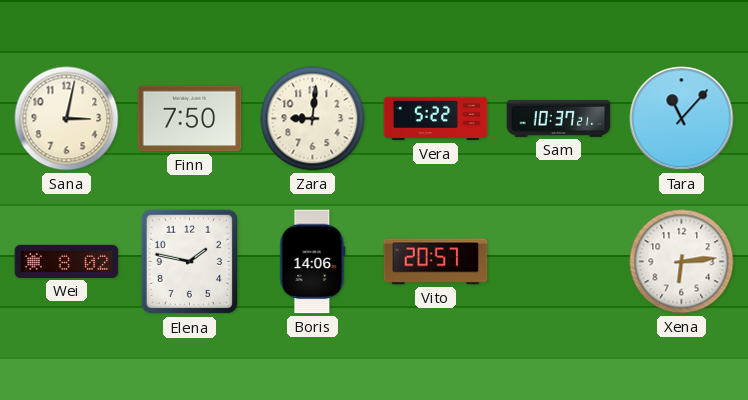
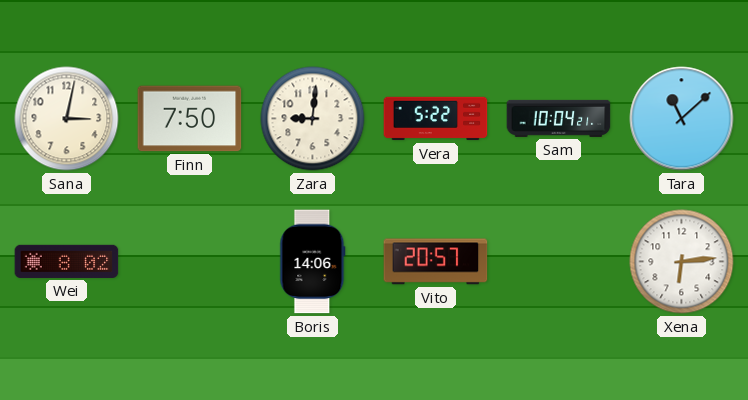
Sam: 10:37 -> 10:04 (559, 118)
Tara: 11:07 -> 11:08 (682, 119)
Elena: 1:47 -> none (189, 262)
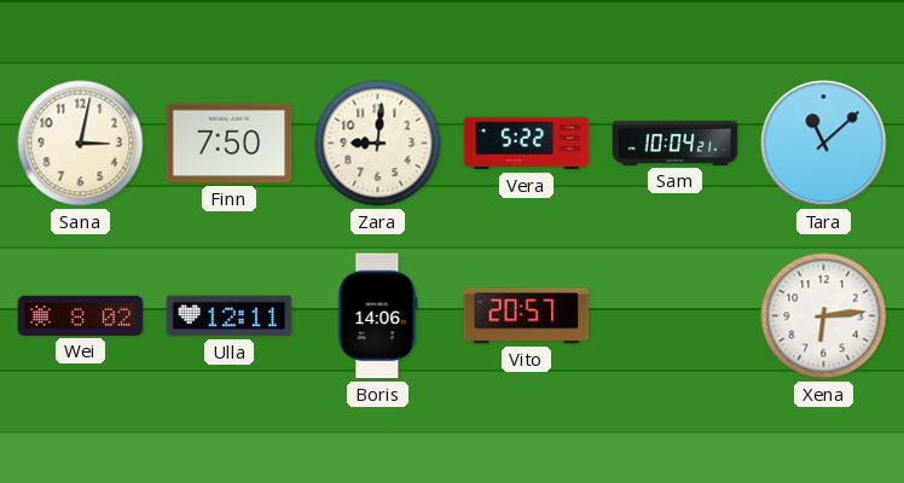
Ulla: none -> 12:11 (230, 316)
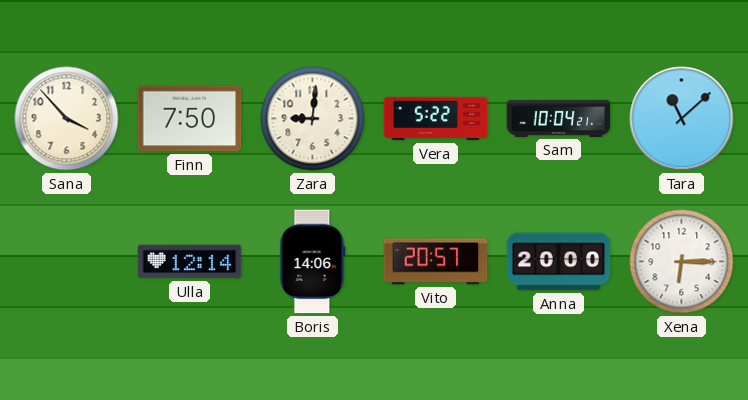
Sana: 3:02 -> 3:53 (67, 119)
Wei: 8:02 -> none (81, 315)
Ulla: 12:11 -> 12:14 (190, 262)
Anna: none -> 20:00 (559, 262)
Xena: 6:14 -> 6:15 (682, 262)
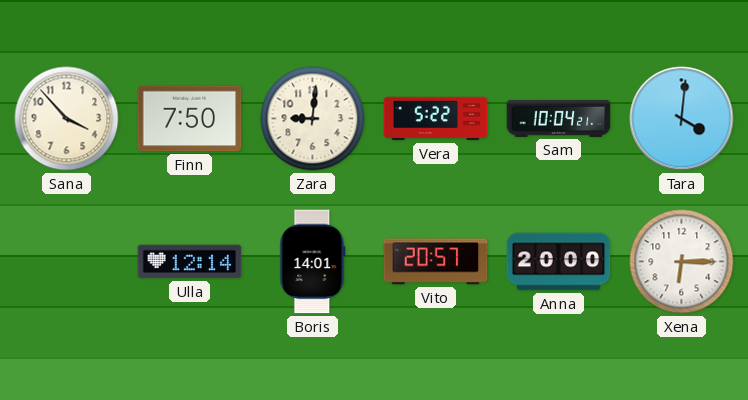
Tara: 11:08 -> 4:01 (682, 119)
Boris: 14:06 -> 14:01 (313, 262)
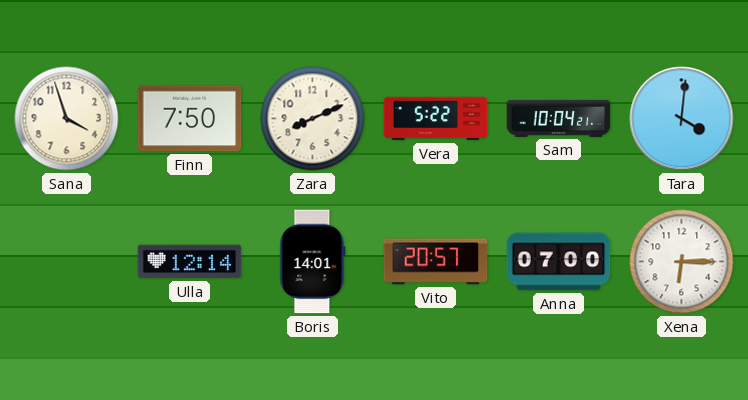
Sana: 3:53 -> 3:57 (67, 119)
Zara: 9:01 -> 8:11 (313, 119)
Anna: 20:00 -> 07:00 (559, 262)
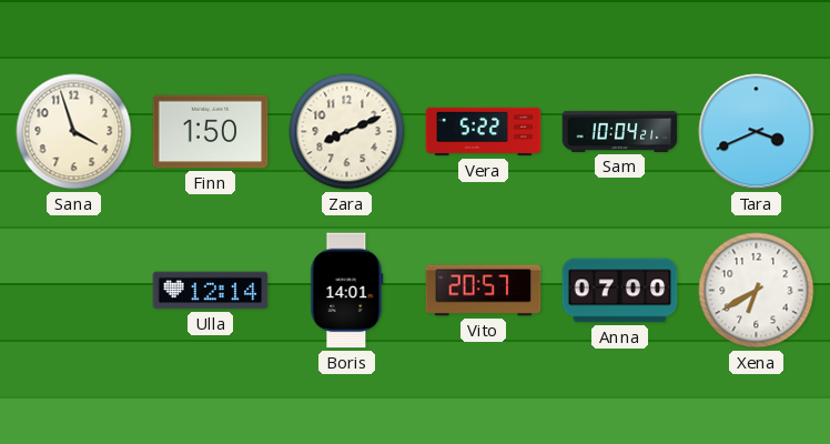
Finn: 7:50 -> 1:50 (211, 132)
Tara: 4:01 -> 3:41 (757, 132)
Xena: 6:15 -> 6:40 (757, 291)
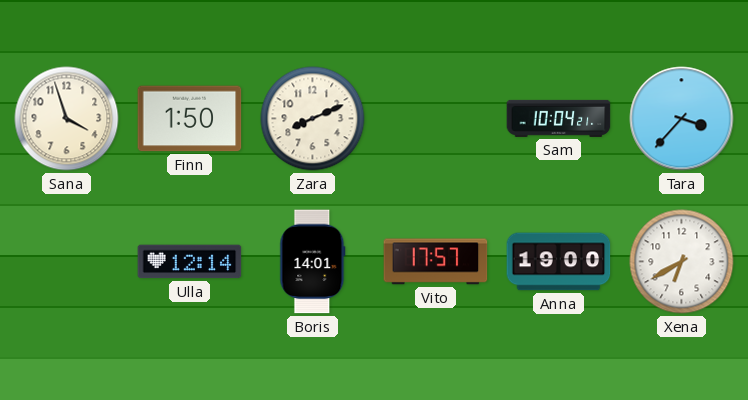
Vera: 5:22 -> none (484, 132)
Tara: 3:41 -> 3:37 (682, 119)
Vito: 20:57 -> 17:57 (436, 262)
Anna: 07:00 -> 19:00 (559, 262)
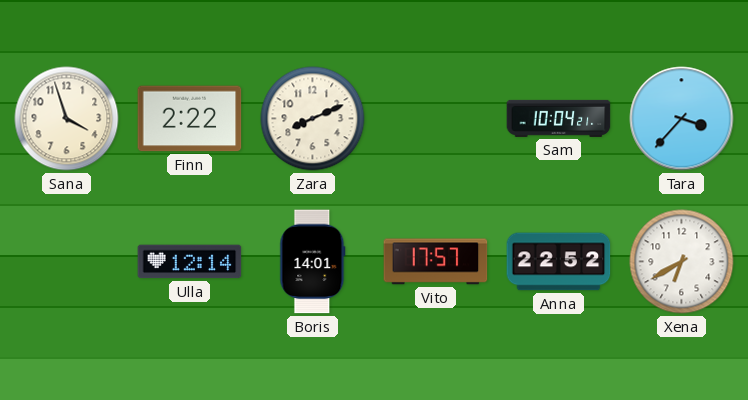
Finn: 1:50 -> 2:22 (190, 119)
Anna: 19:00 -> 22:52 (559, 262)
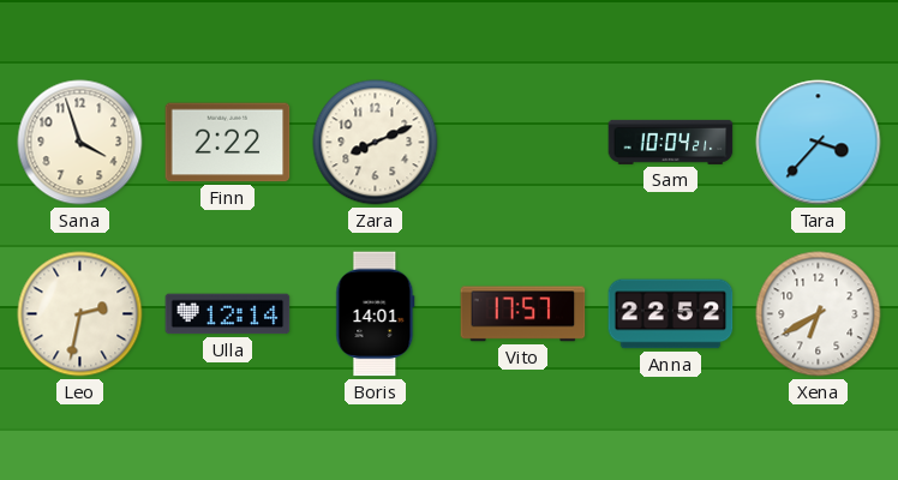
Leo: none -> 2:32 (80, 314)
